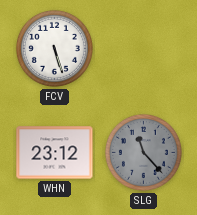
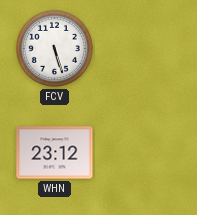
SLG: 11:23 -> none (143, 152)
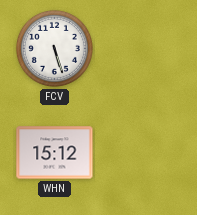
WHN: 23:12 -> 15:12 (55, 153)
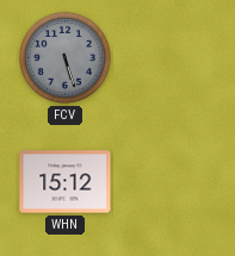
FCV dial: white -> grey (64, 57)
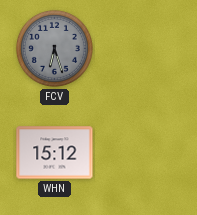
FCV: 5:27 -> 6:27 (54, 48)
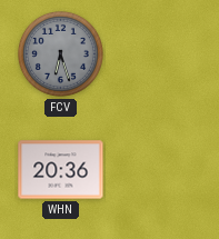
WHN: 15:12 -> 20:36 (61, 170)
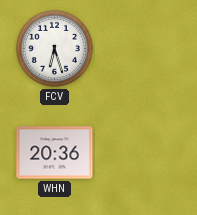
FCV dial: grey -> white (54, 48)
